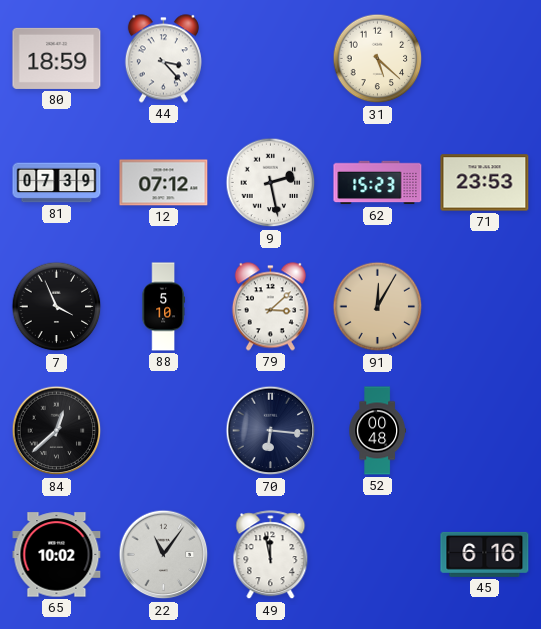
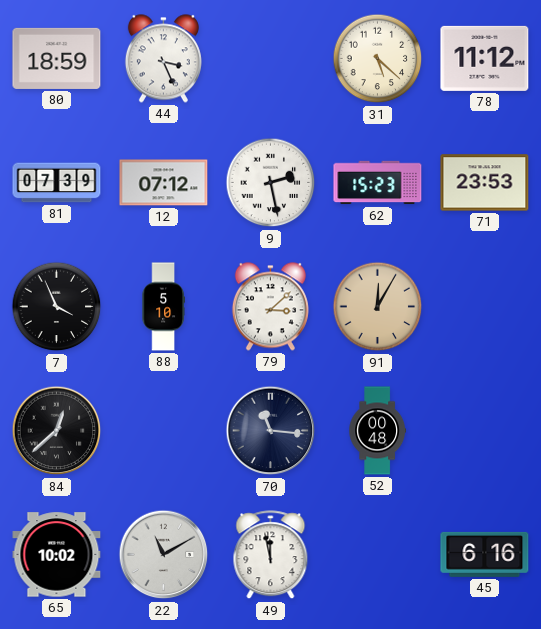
44: 3:23 -> 3:26 (163, 59)
78: none -> 11:12 (485, 58)
70: 6:16 -> 11:16 (271, 431)
22: 11:06 -> 11:10 (164, 555)
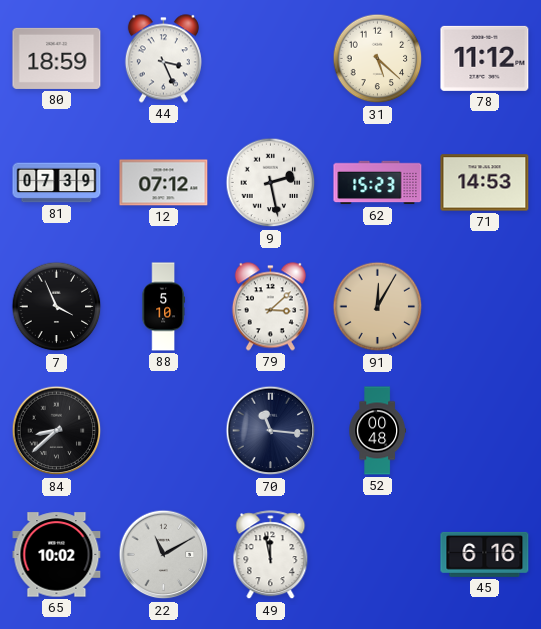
71: 23:53 -> 14:53 (485, 183)
84: 12:38 -> 8:38 (57, 431)
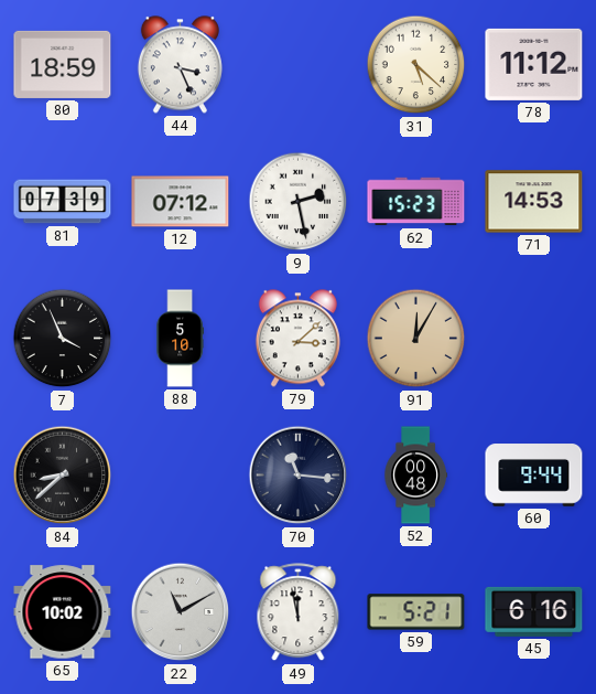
60: none -> 9:44 (534, 476)
59: none -> 5:21 (416, 612)
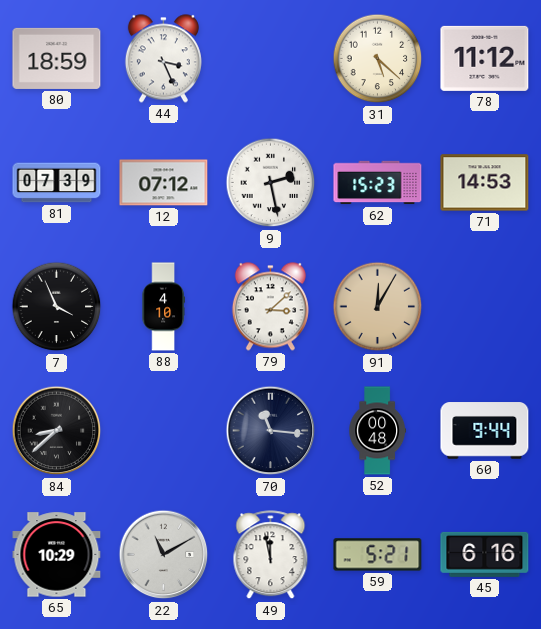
88: 5:10 -> 4:10 (163, 307)
65: 10:02 -> 10:29 (57, 555)
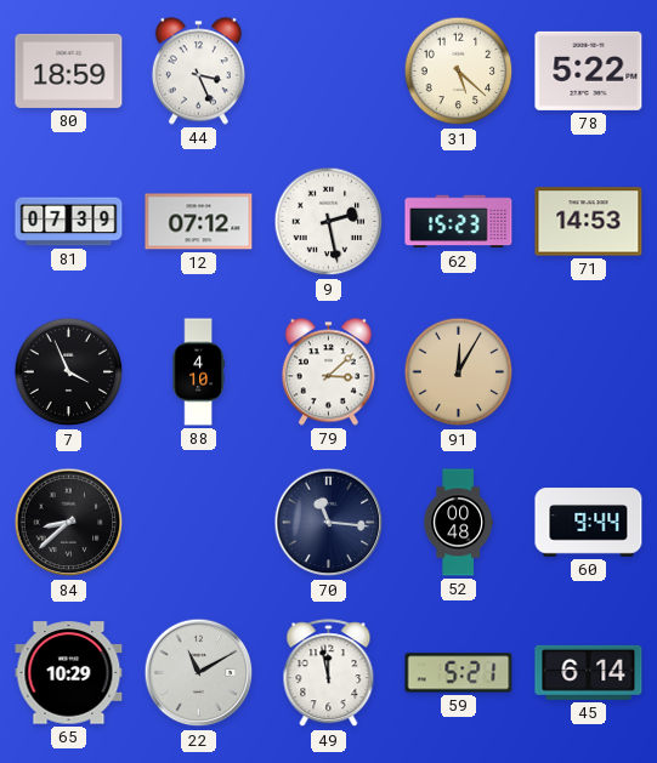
78: 11:12 -> 5:22 (589, 70)
45: 6:16 -> 6:14 (589, 672)
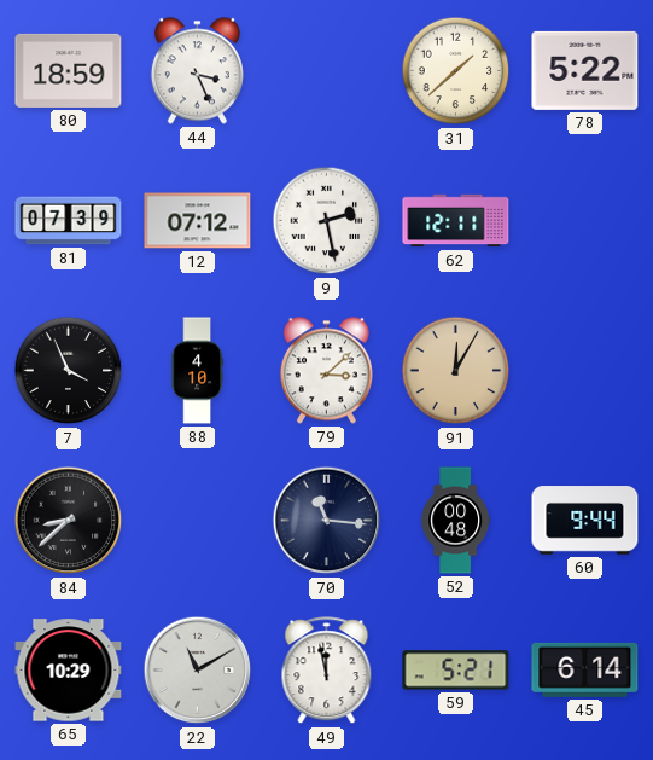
31: 5:22 -> 1:38 (456, 71)
62: 15:23 -> 12:11 (456, 221)
71: 14:53 -> none (589, 222)
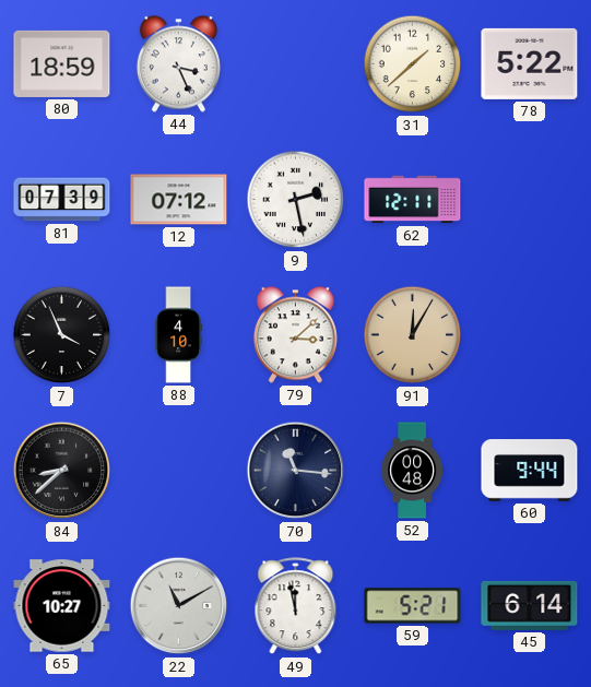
65: 10:29 -> 10:27 (62, 606)
